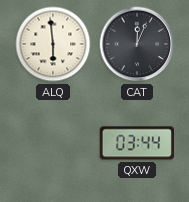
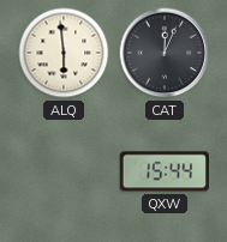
QXW: 03:44 -> 15:44 (165, 171)
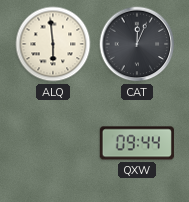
QXW: 15:44 -> 09:44 (137, 143)
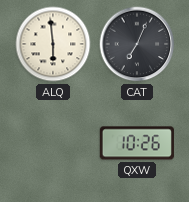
CAT: 12:04 -> 7:04 (137, 44)
QXW: 09:44 -> 10:26 (137, 143)
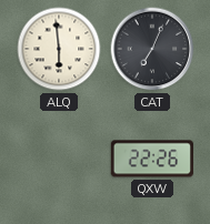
QXW: 10:26 -> 22:26 (152, 159)
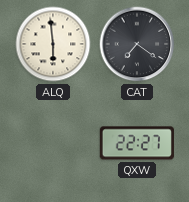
CAT: 7:04 -> 7:21 (137, 44)
QXW: 22:26 -> 22:27 (137, 143)
